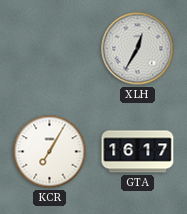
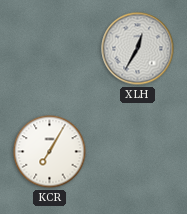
GTA: 16:17 -> none (138, 152)
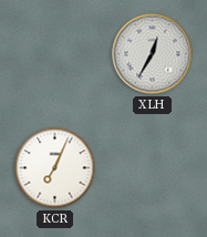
KCR: 7:05 -> 7:04 (55, 168)
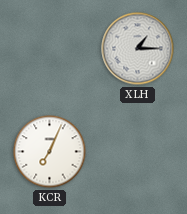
XLH: 12:35 -> 1:15 (138, 49)
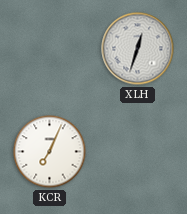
XLH: 1:15 -> 12:33 (138, 49)
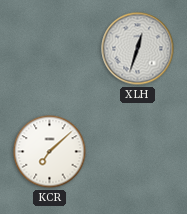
KCR: 7:04 -> 7:08 (50, 152)
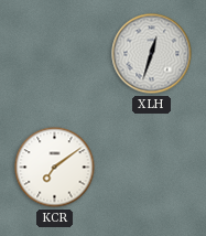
KCR: 7:08 -> 7:09 (55, 168)
